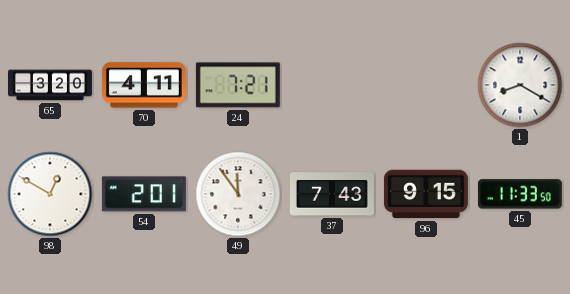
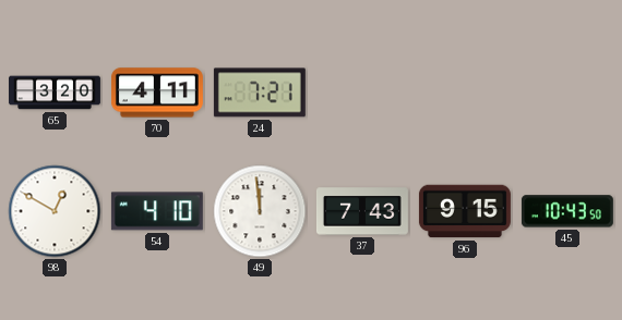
1: 8:20 -> none (520, 85)
54: 2:01 -> 4:10 (157, 211)
49: 11:54 -> 11:59 (260, 211)
45: 11:33 -> 10:43 (567, 211)
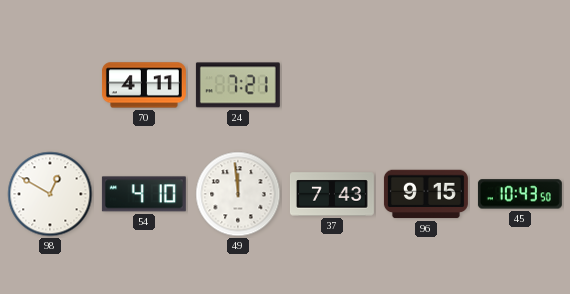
65: 3:20 -> none (56, 93)
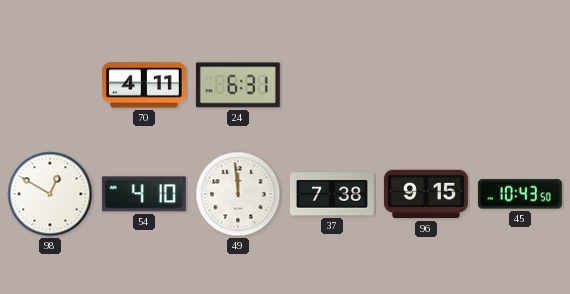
24: 7:21 -> 6:31 (238, 85)
37: 7:43 -> 7:38 (332, 194)
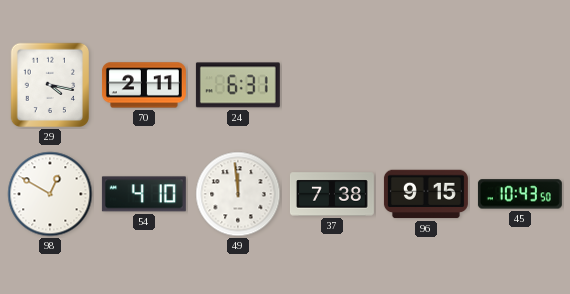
29: none -> 4:17 (49, 85)
70: 4:11 -> 2:11 (144, 85)
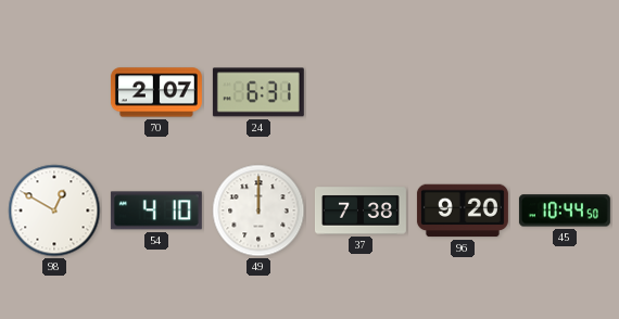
29: 4:17 -> none (49, 85)
70: 2:11 -> 2:07 (156, 92)
49: 11:59 -> 12:00 (258, 210)
96: 9:15 -> 9:20 (463, 210)
45: 10:43 -> 10:44 (565, 210)
